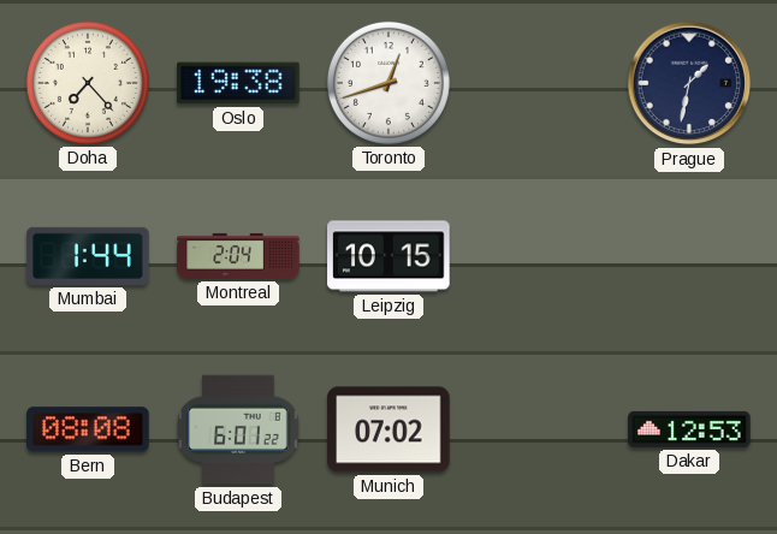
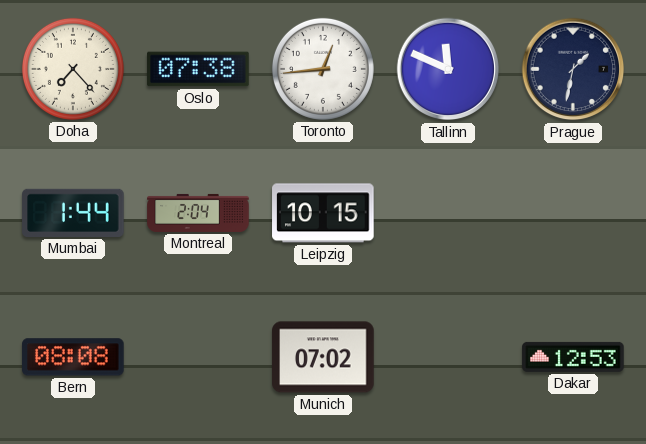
Oslo: 19:38 -> 07:38 (198, 69)
Toronto: 12:42 -> 12:44 (323, 69)
Tallinn: none -> 11:49 (448, 69)
Budapest: 6:01 -> none (238, 429)
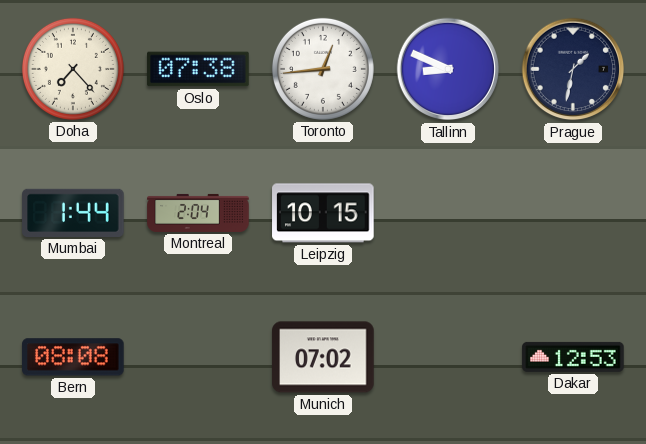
Tallinn: 11:49 -> 8:49 (448, 69)
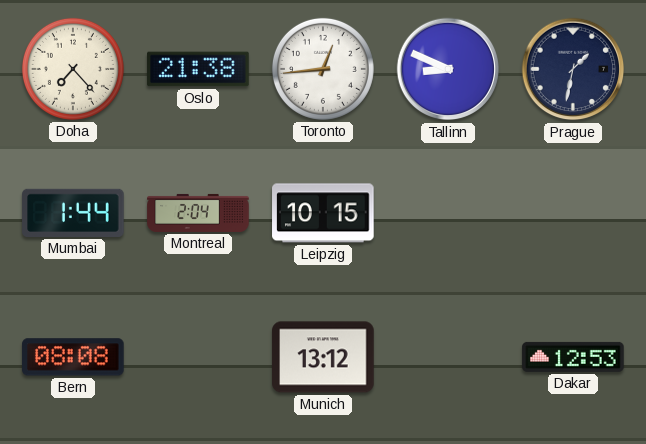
Oslo: 07:38 -> 21:38 (198, 69)
Munich: 07:02 -> 13:12 (323, 357)
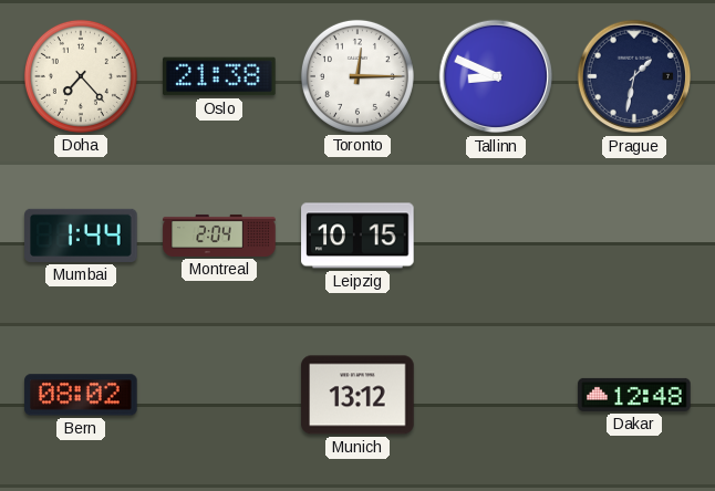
Toronto: 12:44 -> 12:15 (357, 76)
Bern: 08:08 -> 08:02 (81, 395)
Dakar: 12:53 -> 12:48 (634, 395)
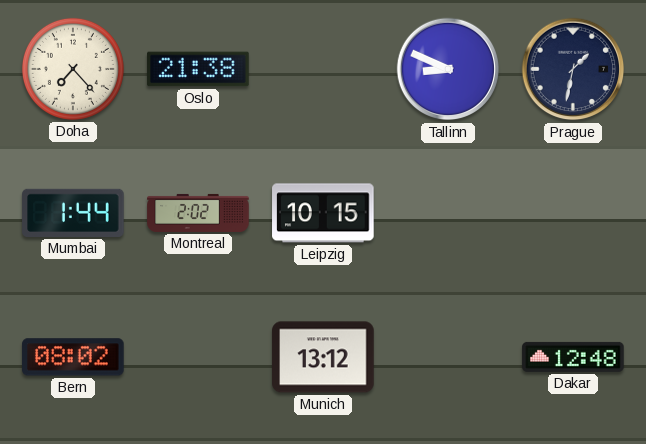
Toronto: 12:15 -> none (357, 76)
Montreal: 2:04 -> 2:02 (198, 213)
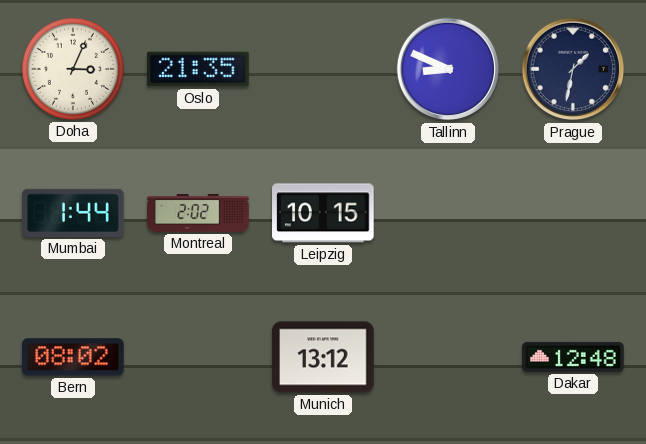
Doha: 7:23 -> 3:04 (73, 69)
Oslo: 21:38 -> 21:35 (198, 69)
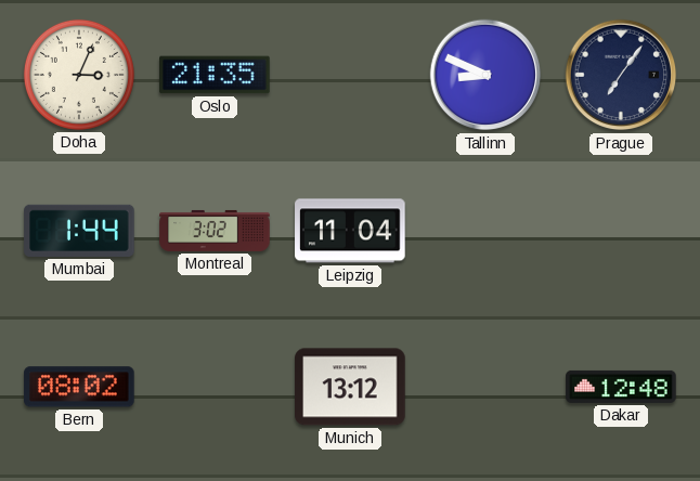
Prague: 1:32 -> 7:06 (621, 75)
Montreal: 2:02 -> 3:02 (215, 231)
Leipzig: 10:15 -> 11:04 (350, 231)
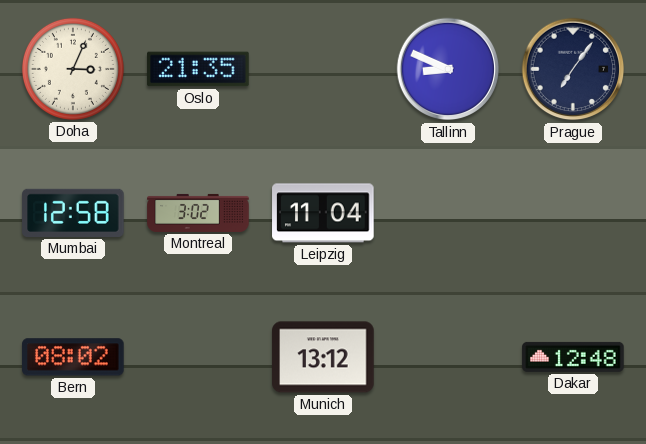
Mumbai: 1:44 -> 12:58 (73, 213)
